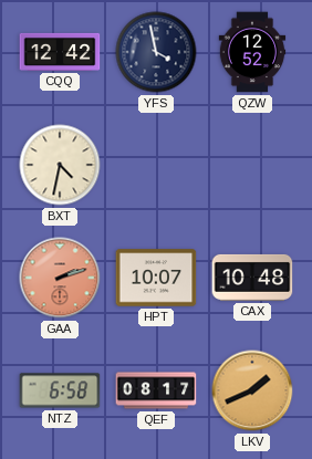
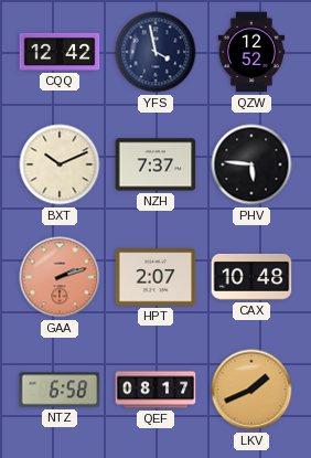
BXT: 4:32 -> 10:11 (60, 164)
NZH: none -> 7:37 (155, 164)
PHV: none -> 5:46 (251, 164)
HPT: 10:07 -> 2:07 (155, 277)
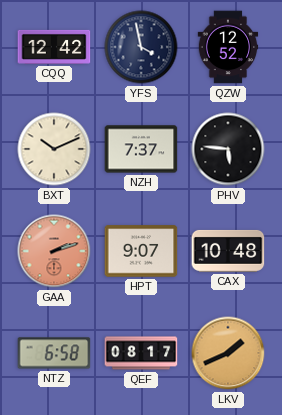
HPT: 2:07 -> 9:07 (141, 251)
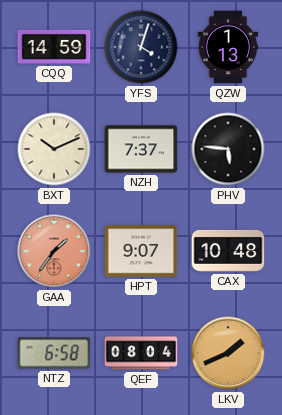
CQQ: 12:42 -> 14:59 (54, 47)
YFS: 3:58 -> 4:03 (141, 47)
QZW: 12:52 -> 1:13 (228, 47)
GAA: 2:12 -> 1:36 (54, 251)
QEF: 08:17 -> 08:04 (141, 353)
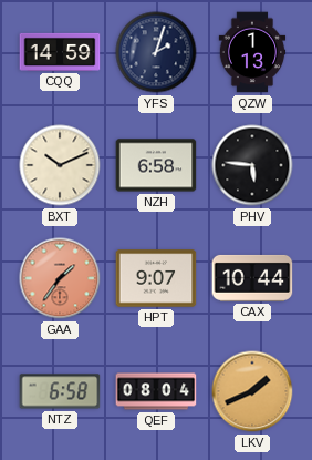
YFS: 4:03 -> 2:03 (156, 52)
NZH: 7:37 -> 6:58 (156, 165)
CAX: 10:48 -> 10:44 (252, 278)
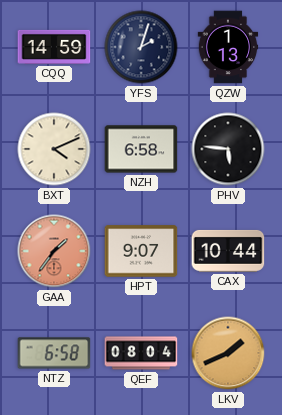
BXT: 10:11 -> 4:11 (54, 149)
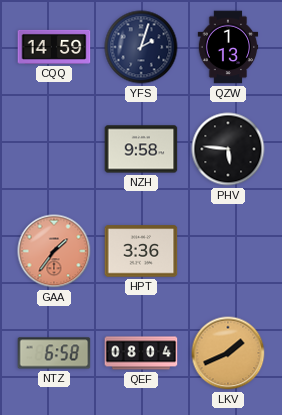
BXT: 4:11 -> none (54, 149)
NZH: 6:58 -> 9:58 (141, 149)
HPT: 9:07 -> 3:36 (141, 251)
CAX: 10:44 -> none (228, 251)
